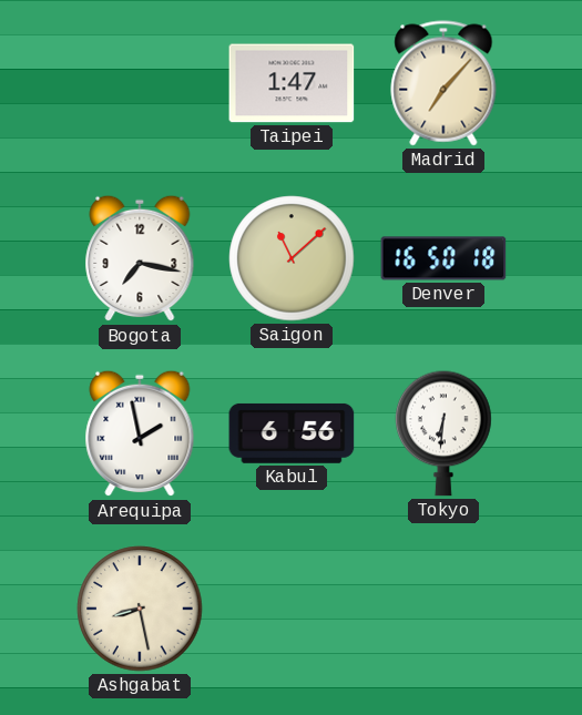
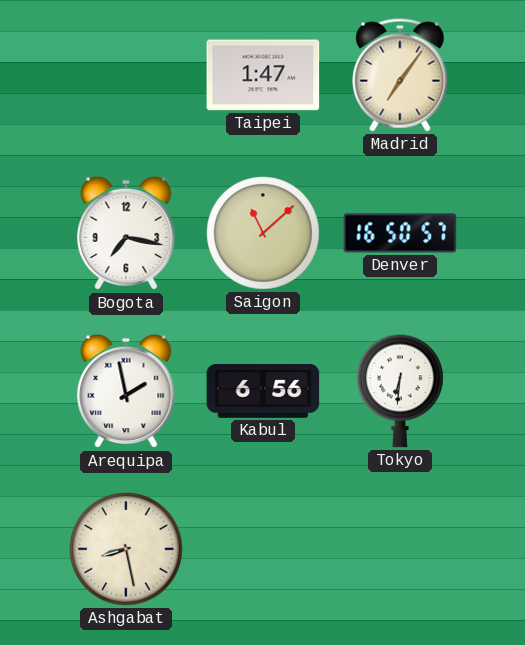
Madrid: 7:07 -> 7:06 (400, 75)
Denver: 16:50:18 -> 16:50:57 (400, 233)
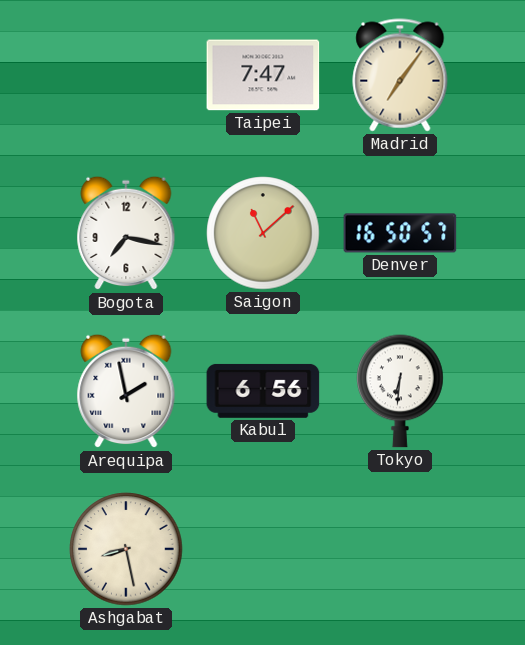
Taipei: 1:47 -> 7:47 (263, 75)
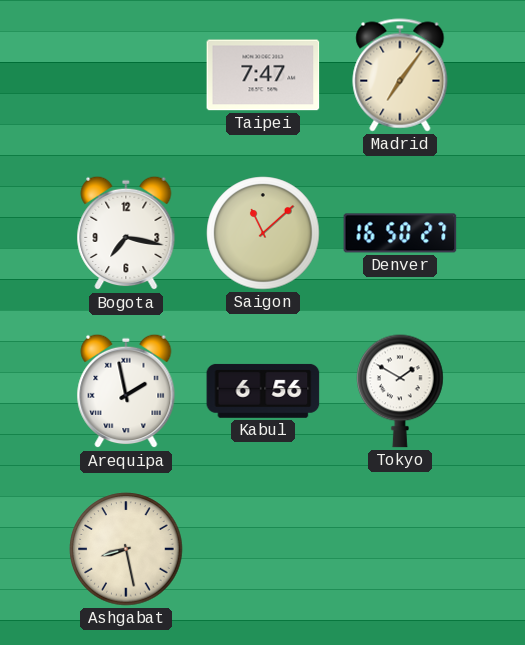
Denver: 16:50:57 -> 16:50:27 (400, 233)
Tokyo: 6:31 -> 1:50 (400, 391)
